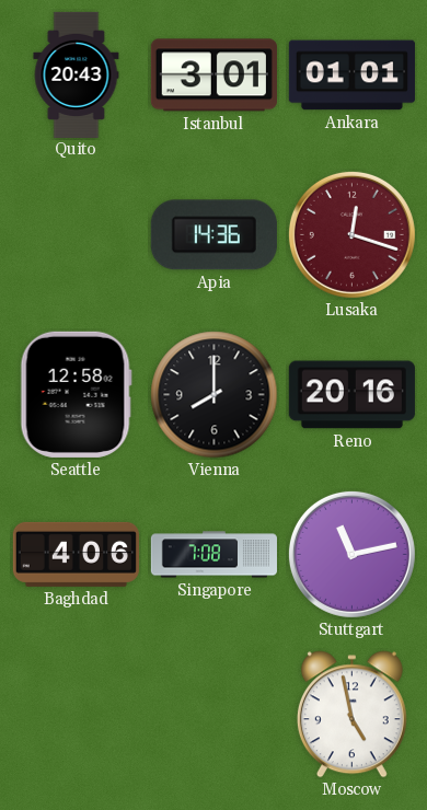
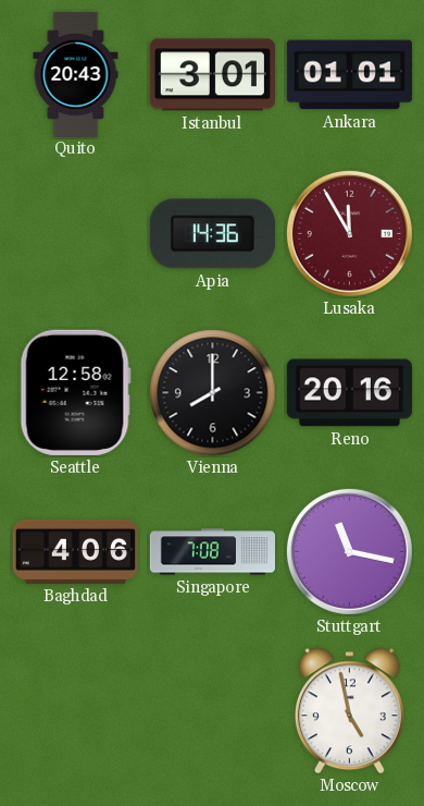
Lusaka: 12:18 -> 11:55 (349, 233)
Stuttgart: 11:13 -> 11:17 (349, 551)
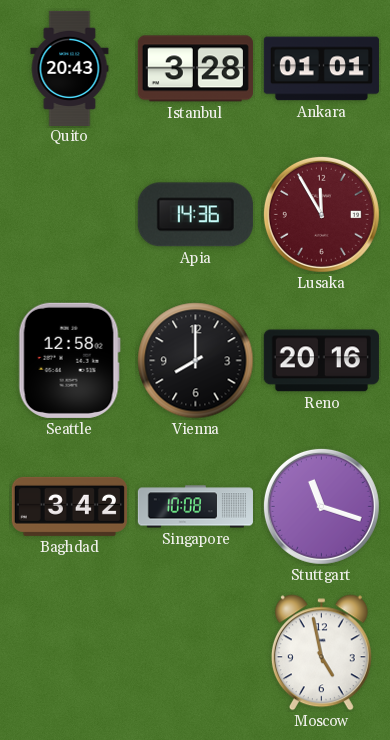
Istanbul: 3:01 -> 3:28 (195, 69)
Baghdad: 4:06 -> 3:42 (69, 506)
Singapore: 7:08 -> 10:08 (195, 507)
Stuttgart: 11:17 -> 11:18 (321, 506)
